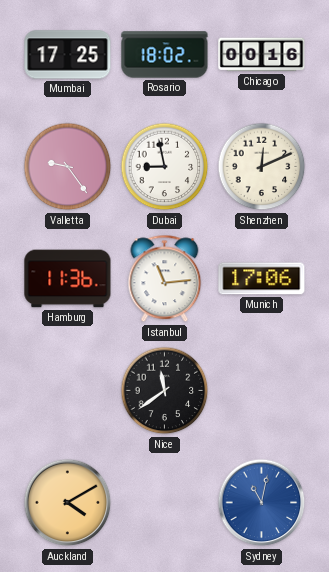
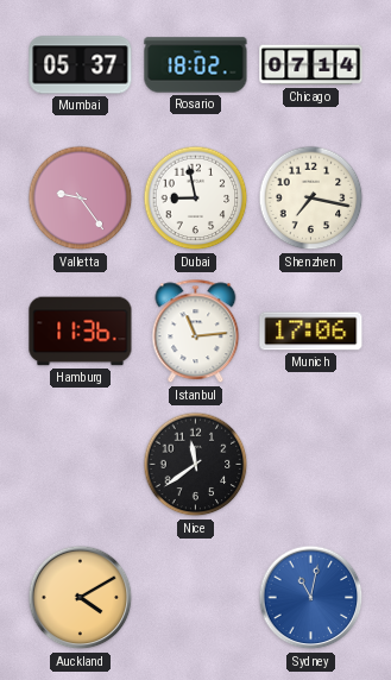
Mumbai: 17:25 -> 05:37 (81, 65)
Chicago: 00:16 -> 07:14 (311, 65)
Shenzhen: 12:11 -> 7:17 (311, 199)
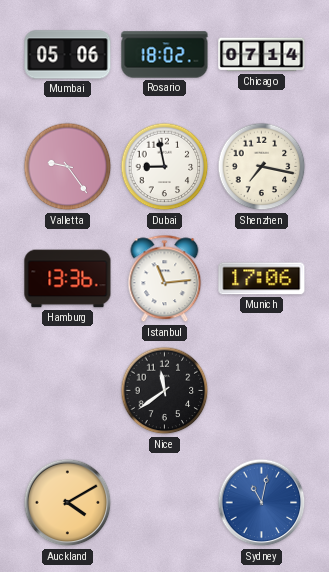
Mumbai: 05:37 -> 05:06 (68, 55)
Hamburg: 11:36 -> 13:36 (68, 279)
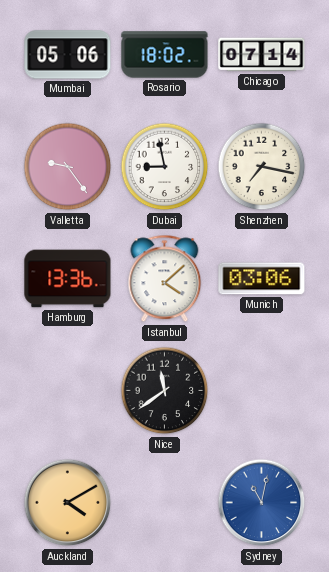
Istanbul: 11:14 -> 4:08 (165, 279)
Munich: 17:06 -> 03:06 (262, 279)
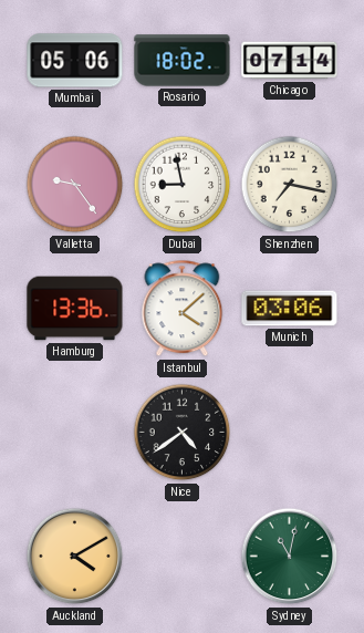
Nice: 11:39 -> 4:39 (183, 433)
Sydney dial: blue -> green (290, 557)
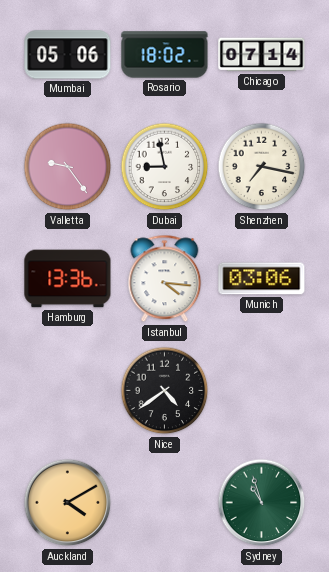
Istanbul: 4:08 -> 4:16 (165, 279)
Sydney: 11:02 -> 10:57 (262, 503)
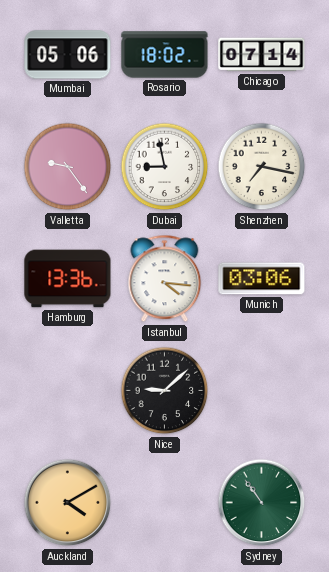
Nice: 4:39 -> 9:08 (165, 391)
Sydney: 10:57 -> 10:54 (262, 503)
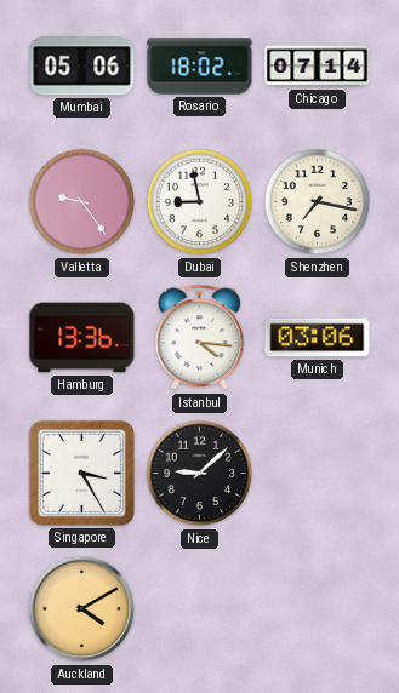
Singapore: none -> 3:25 (81, 472)
Sydney: 10:54 -> none (262, 503)
